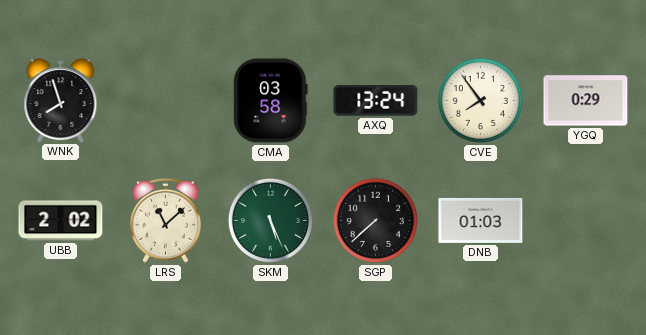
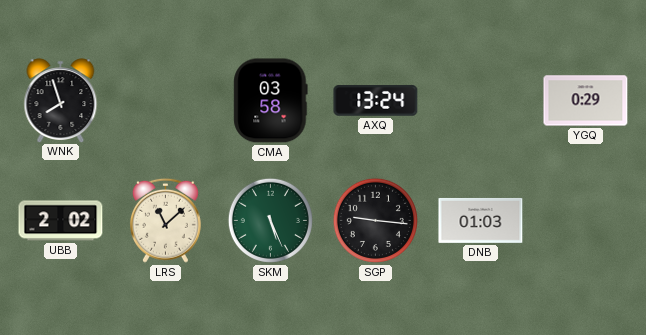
CVE: 7:54 -> none (480, 100)
SGP: 7:38 -> 9:16 (375, 220)
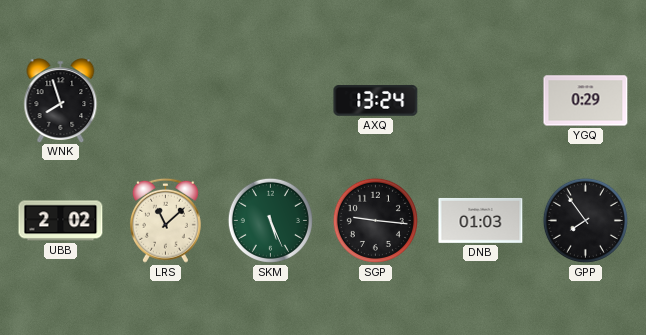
CMA: 03:58 -> none (271, 101)
GPP: none -> 7:54 (585, 220)
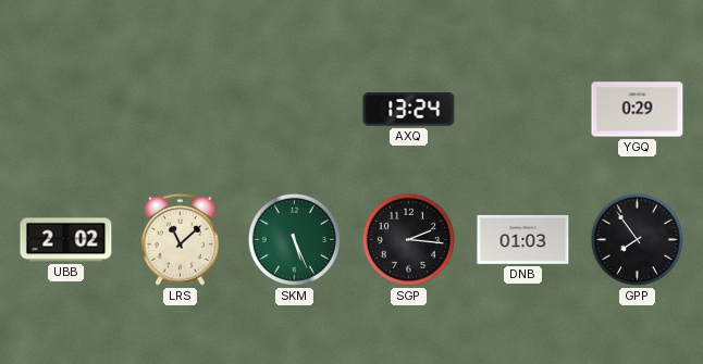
WNK: 7:57 -> none (61, 100)
SGP: 9:16 -> 2:16 (408, 239)
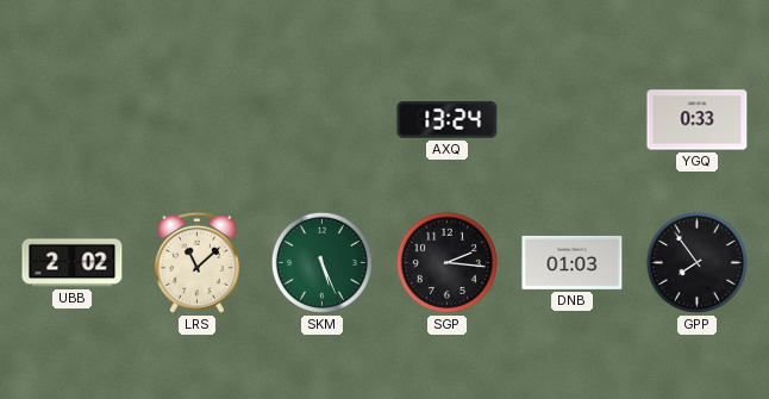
YGQ: 0:29 -> 0:33 (698, 120)
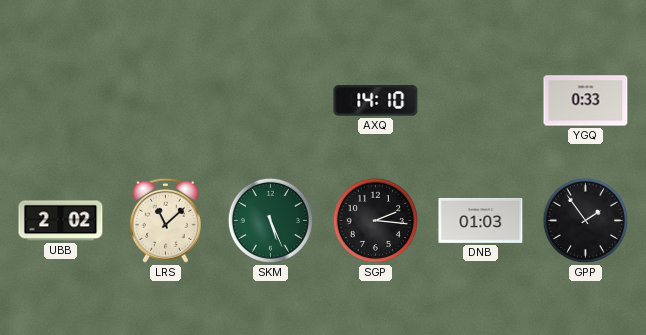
AXQ: 13:24 -> 14:10 (376, 101)
GPP: 7:54 -> 1:54 (585, 220)
